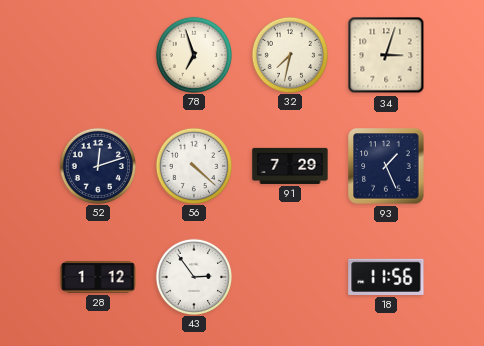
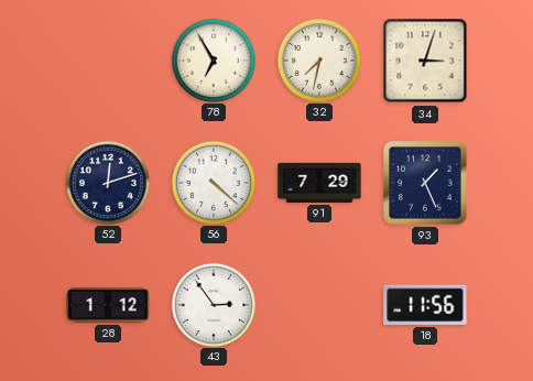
78: 6:57 -> 6:55 (213, 59)
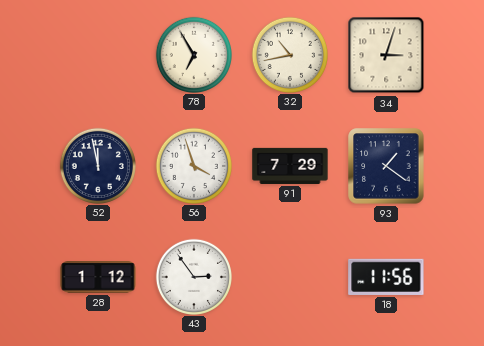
32: 7:32 -> 10:43 (289, 54)
52: 12:12 -> 11:58 (97, 165)
56: 4:22 -> 3:57 (193, 165)
93: 1:26 -> 1:21 (386, 166)
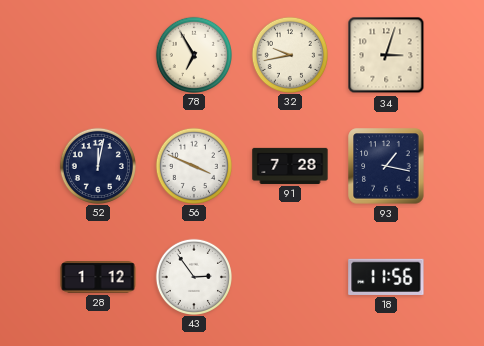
32: 10:43 -> 9:43 (289, 54)
52: 11:58 -> 12:02 (97, 165)
56: 3:57 -> 3:49 (193, 165)
91: 7:29 -> 7:28 (290, 166)
93: 1:21 -> 1:17 (386, 166)
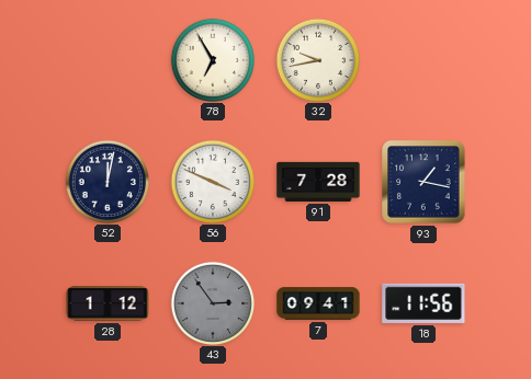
34: 3:03 -> none (386, 55)
43 dial: white -> grey (212, 302)
7: none -> 09:41 (318, 303)
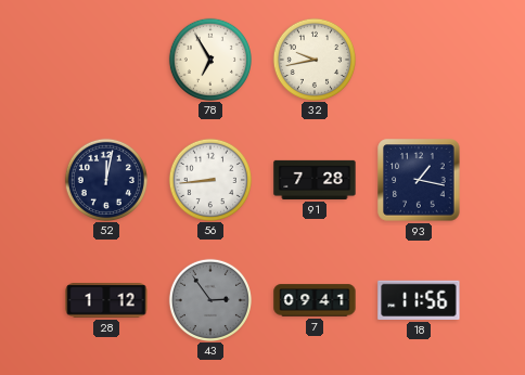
56: 3:49 -> 8:44 (209, 179)
